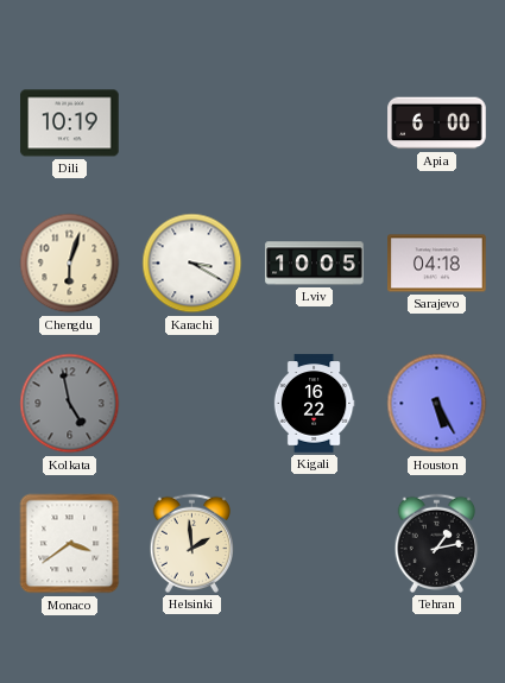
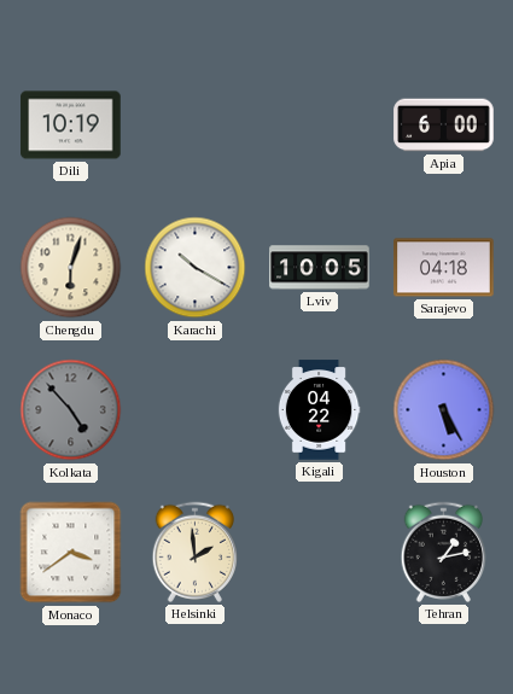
Karachi: 3:20 -> 10:20 (196, 268)
Kolkata: 4:58 -> 4:53 (71, 410)
Kigali: 16:22 -> 04:22 (319, 410)
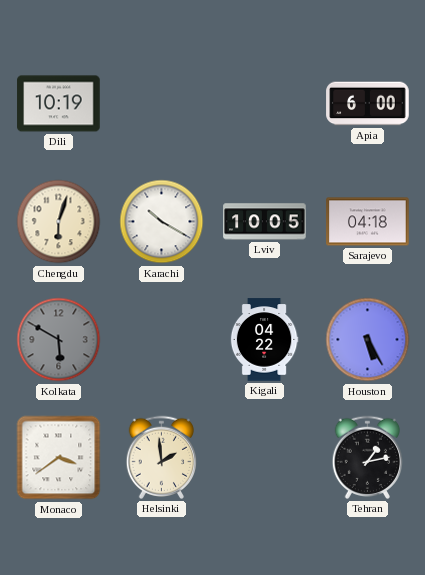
Kolkata: 4:53 -> 5:50 (59, 340)
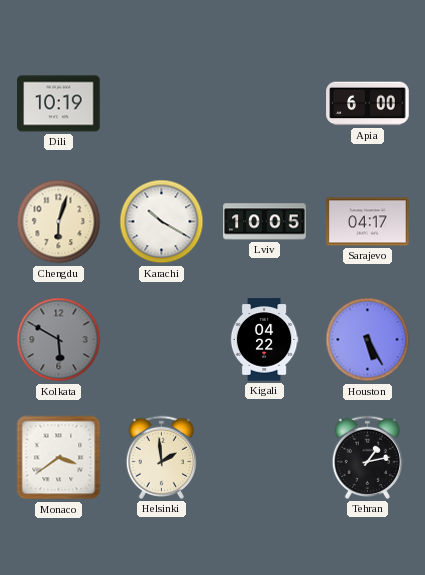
Sarajevo: 04:18 -> 04:17 (368, 222)
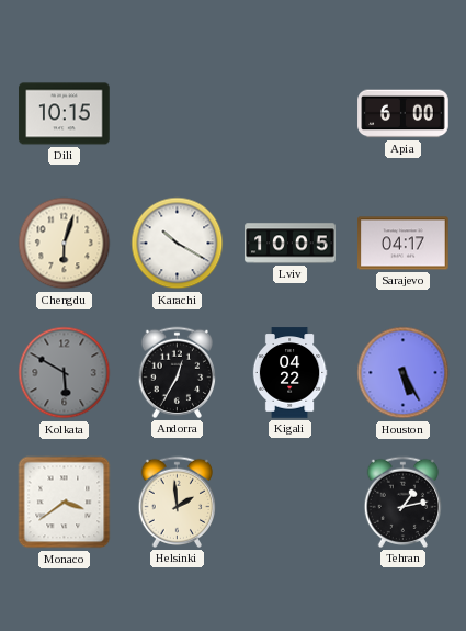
Dili: 10:19 -> 10:15 (65, 114)
Andorra: none -> 12:35 (178, 372)
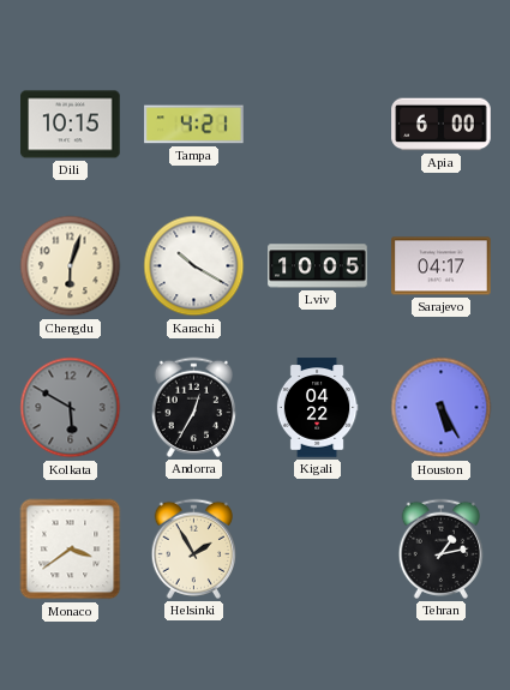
Tampa: none -> 4:21 (194, 125)
Helsinki: 1:59 -> 1:55 (194, 548)
